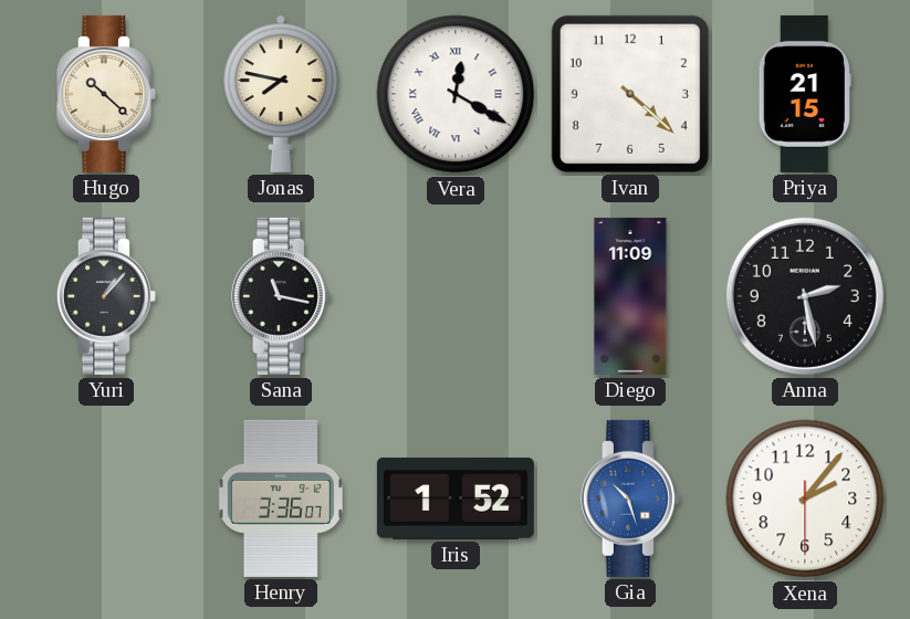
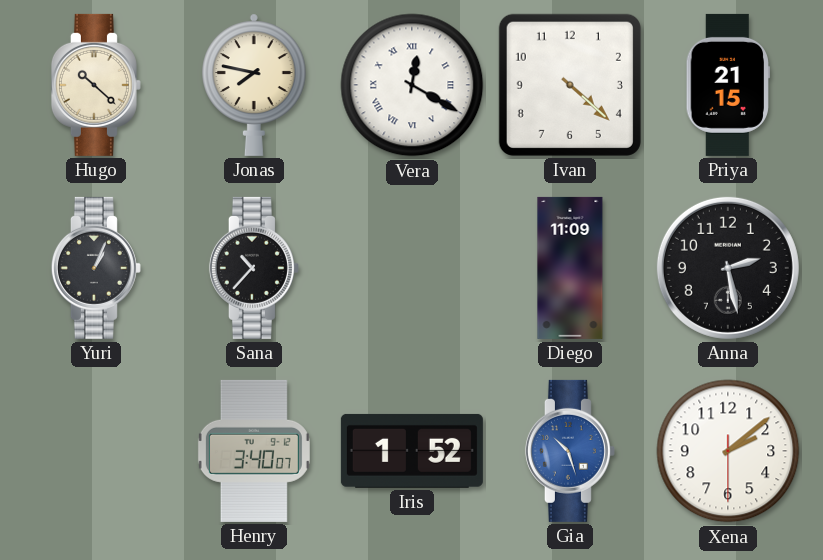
Yuri: 1:07 -> 1:04 (96, 268)
Sana: 11:17 -> 10:37 (254, 268)
Henry: 3:36 -> 3:40 (254, 451)
Xena: 2:06 -> 2:08 (728, 451)
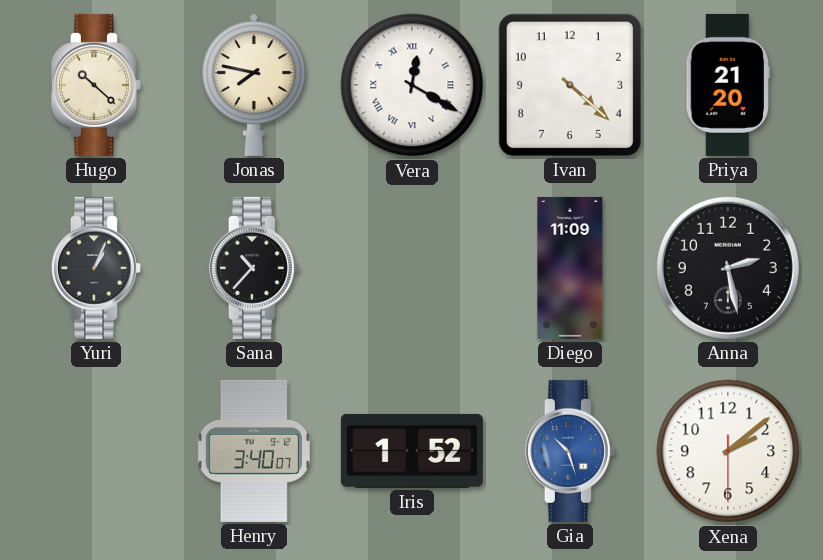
Priya: 21:15 -> 21:20 (727, 85)
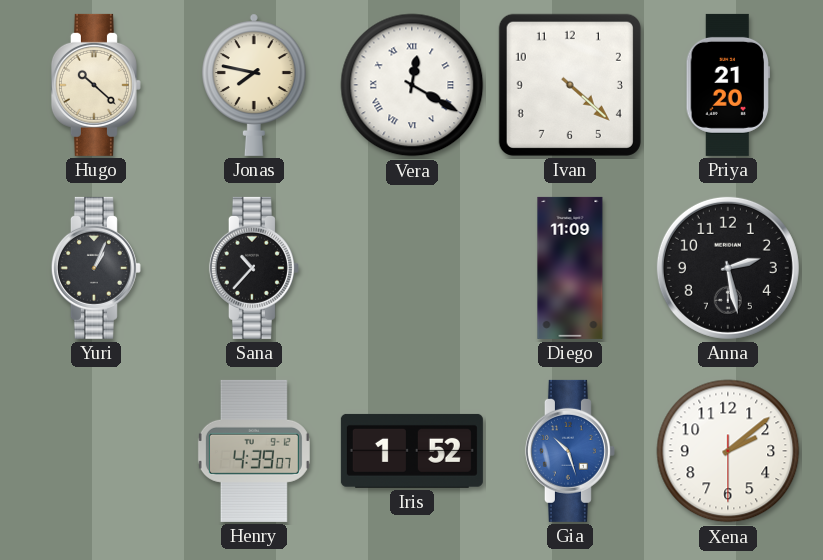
Henry: 3:40 -> 4:39 (254, 451)
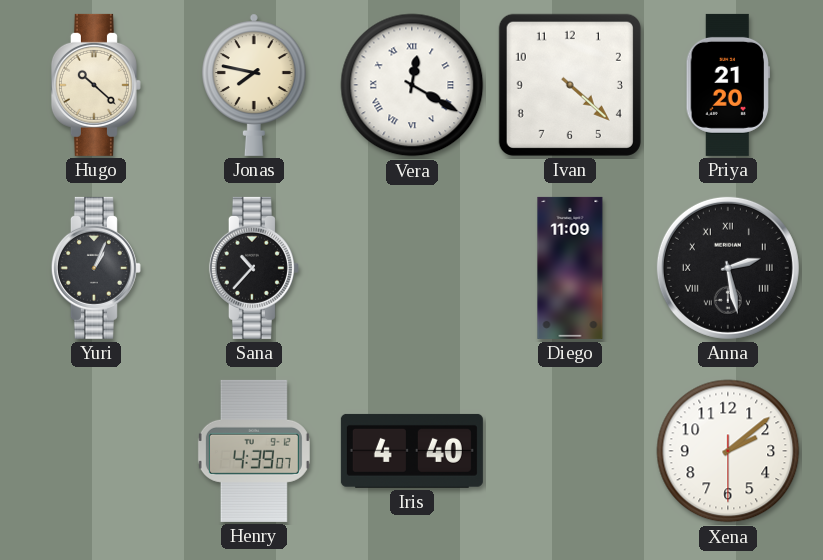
Anna numerals: Arabic -> Roman (728, 268)
Iris: 1:52 -> 4:40 (412, 451)
Gia: 10:27 -> none (570, 451)
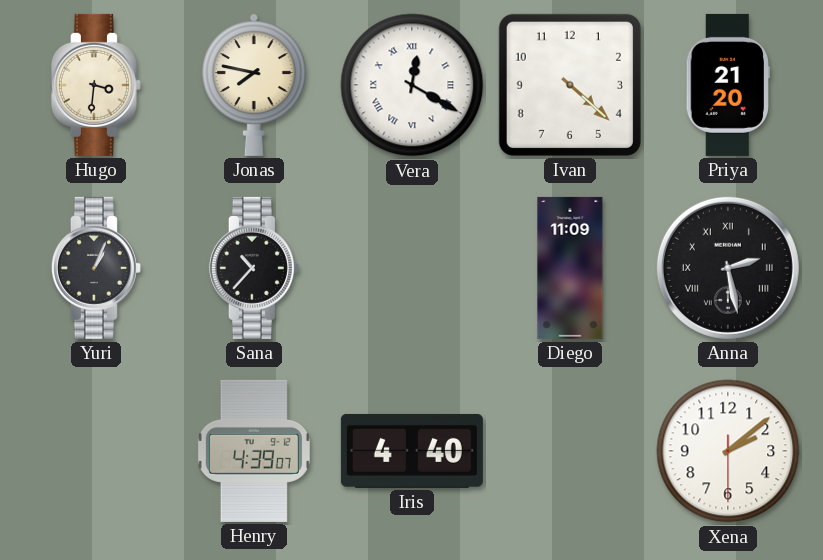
Hugo: 10:22 -> 3:31 (96, 85)
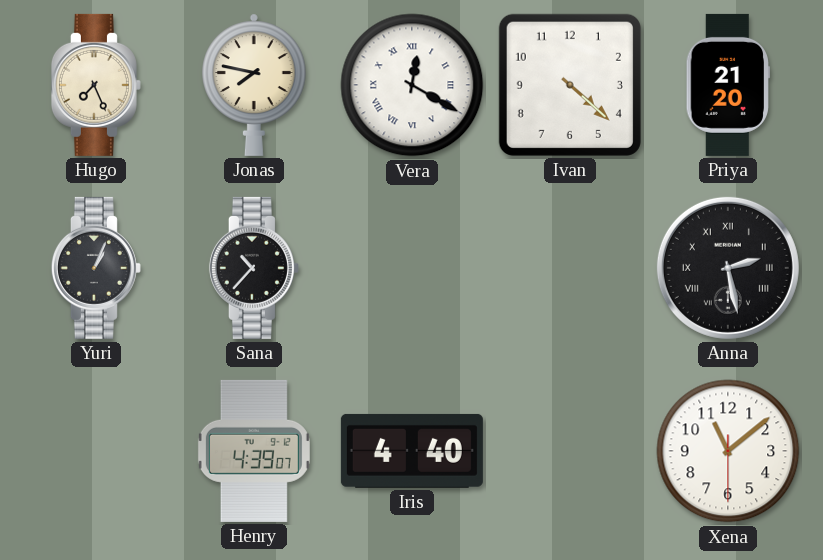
Hugo: 3:31 -> 7:26 (96, 85)
Diego: 11:09 -> none (570, 268)
Xena: 2:08 -> 11:08 (728, 451)
